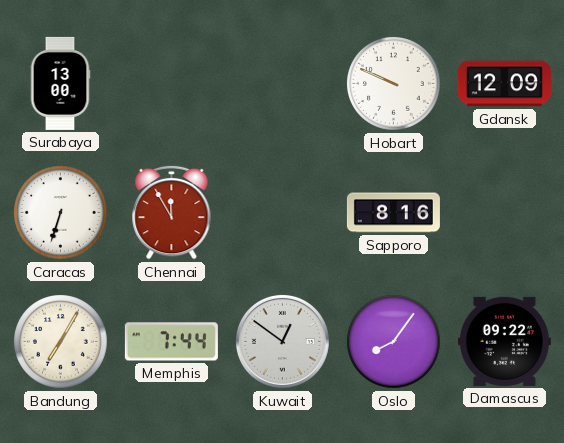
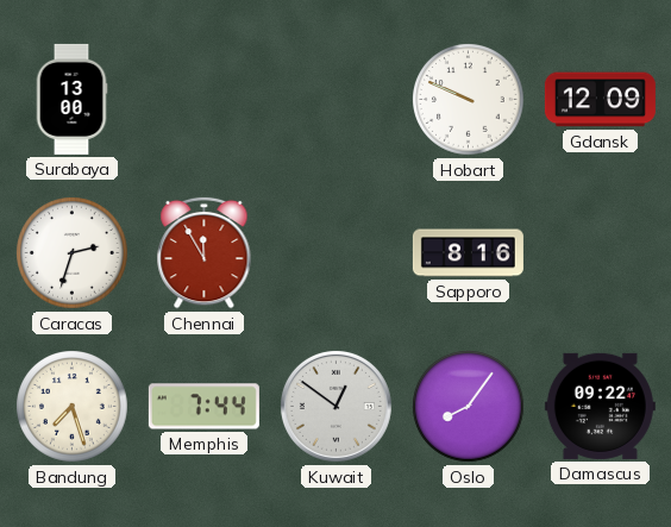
Caracas: 6:33 -> 2:33 (73, 253)
Bandung: 7:05 -> 7:27 (73, 407)
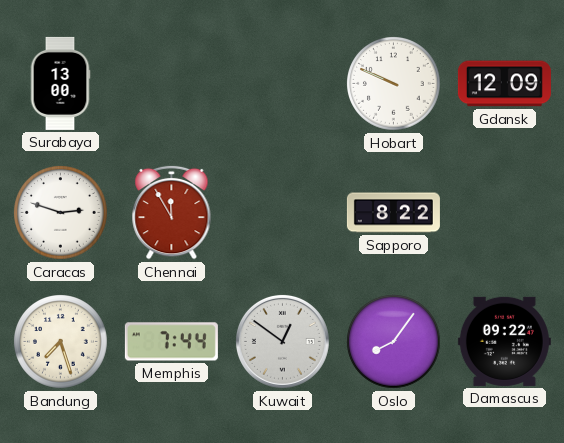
Caracas: 2:33 -> 2:48 (61, 213)
Sapporo: 8:16 -> 8:22 (393, 213)
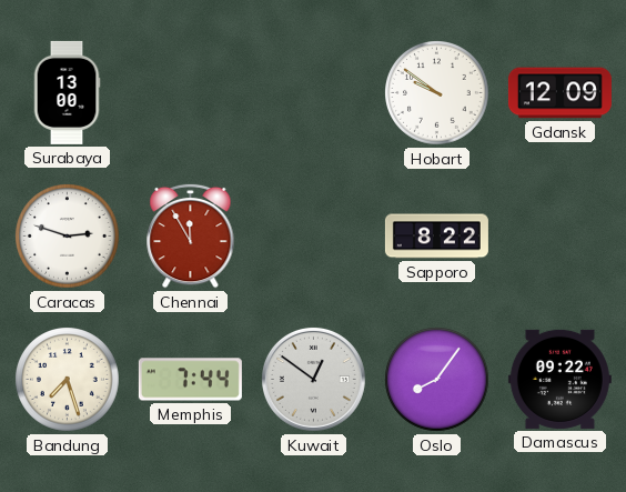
Hobart: 9:49 -> 9:51 (437, 93)
